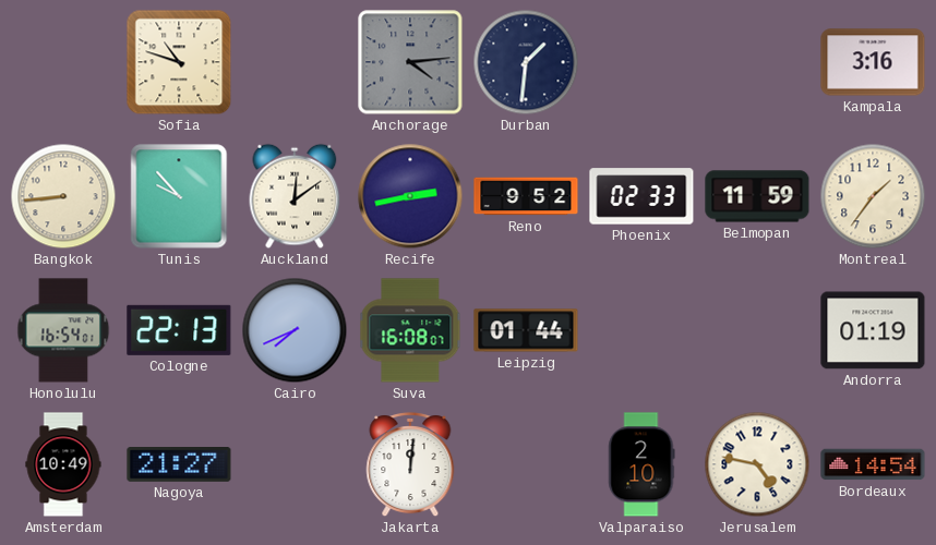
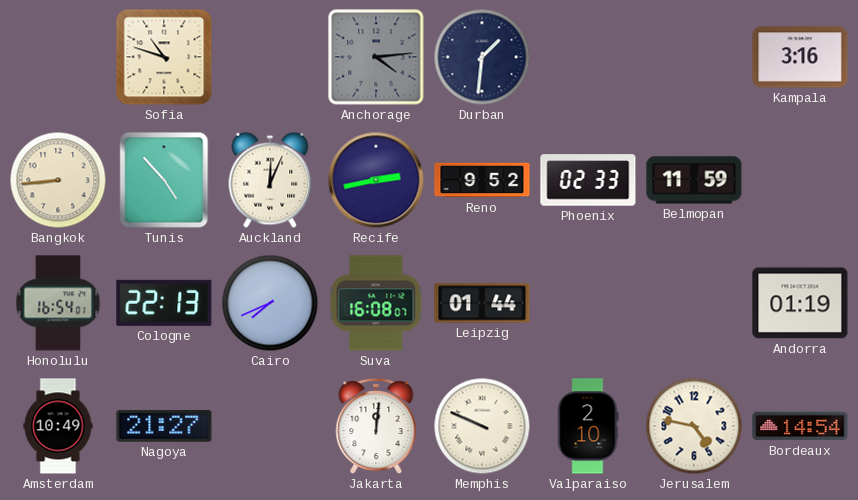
Tunis: 9:53 -> 4:53 (164, 180)
Auckland: 12:09 -> 12:04 (270, 180)
Montreal: 1:36 -> none (873, 196)
Memphis: none -> 9:49 (482, 426)
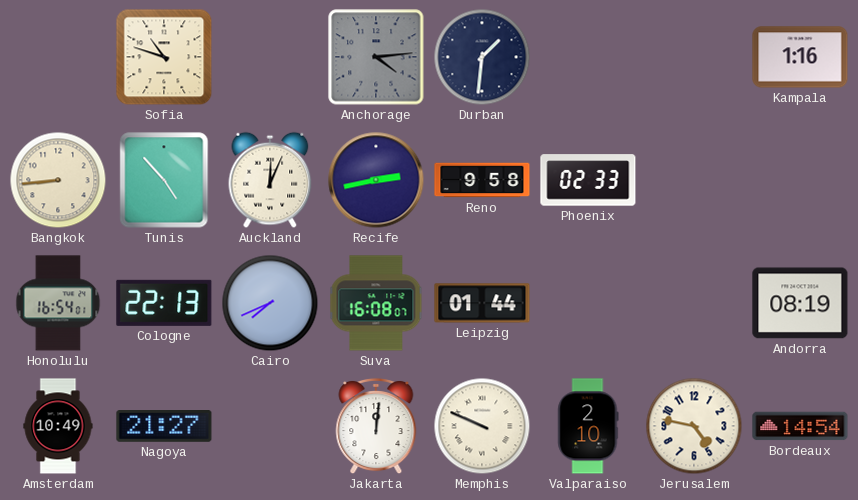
Kampala: 3:16 -> 1:16 (800, 57)
Reno: 9:52 -> 9:58 (482, 180)
Belmopan: 11:59 -> none (694, 180)
Andorra: 01:19 -> 08:19 (800, 303)
